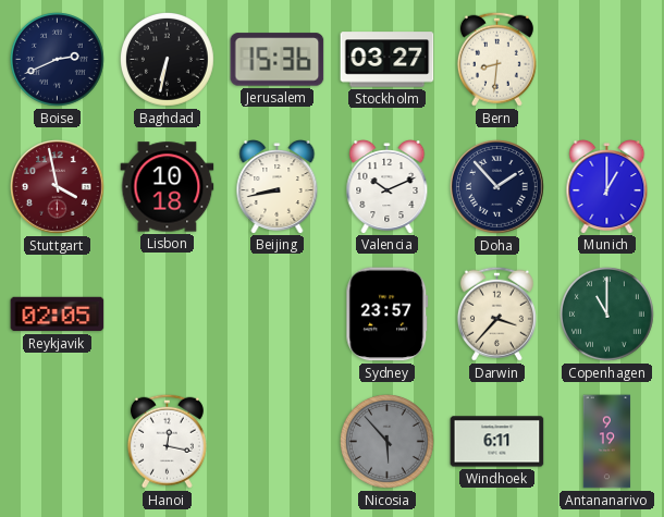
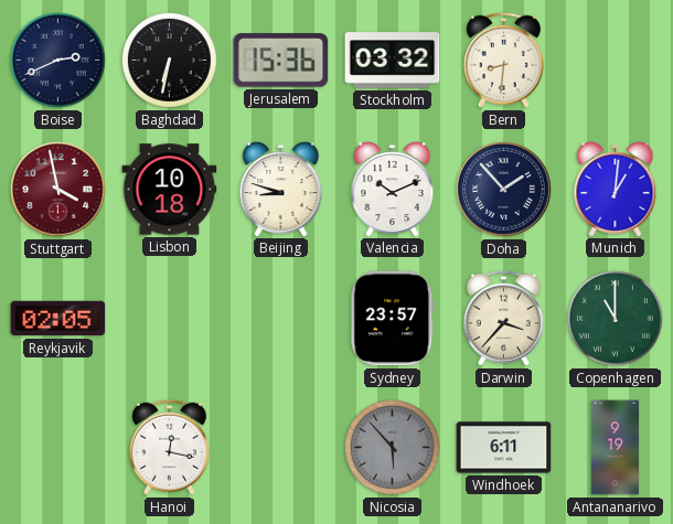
Stockholm: 03:27 -> 03:32 (393, 61)
Beijing: 8:43 -> 8:48 (281, 190)
Munich: 1:00 -> 1:01 (616, 190)
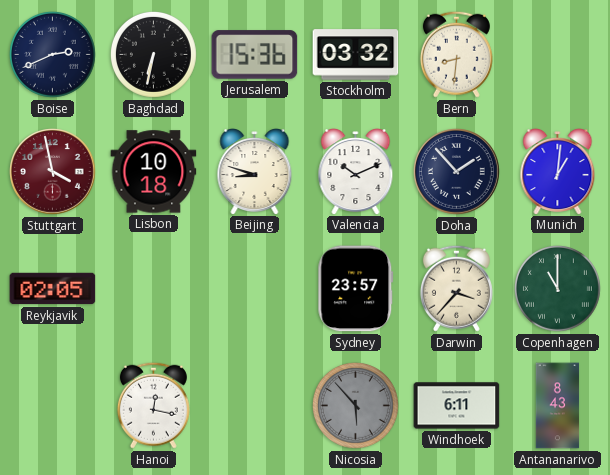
Antananarivo: 9:19 -> 8:43 (558, 406)
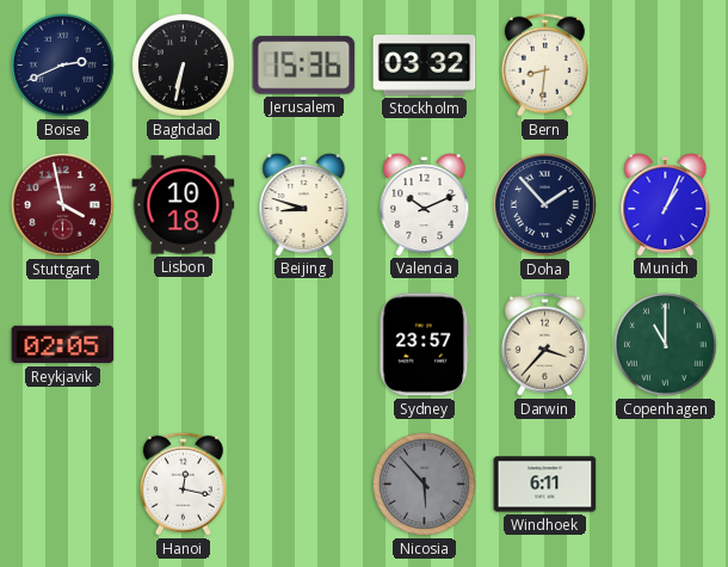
Munich: 1:01 -> 1:04 (666, 205)
Antananarivo: 8:43 -> none (558, 406)
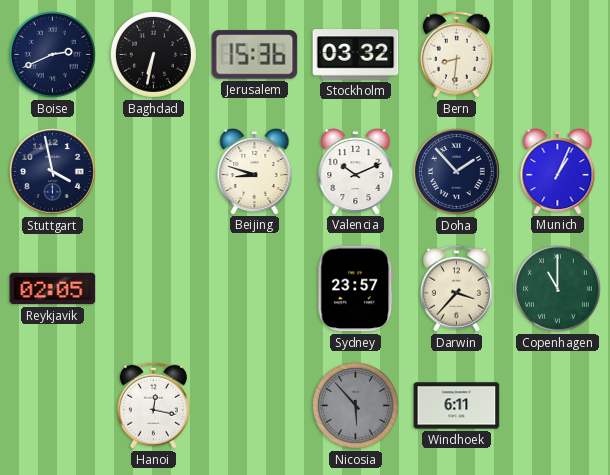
Stuttgart dial: burgundy -> navy (53, 172)
Lisbon: 10:18 -> none (184, 205)
